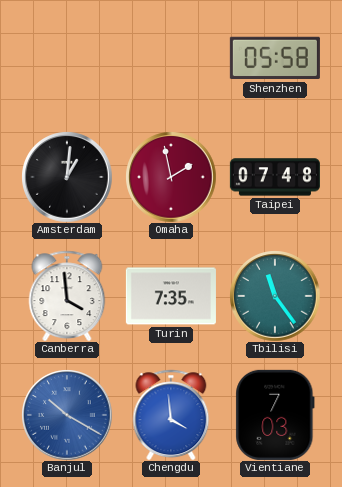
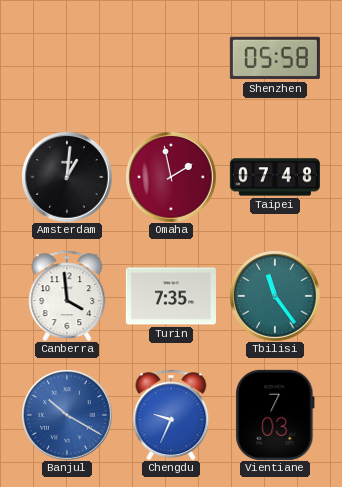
Chengdu: 3:59 -> 9:34 (171, 415)
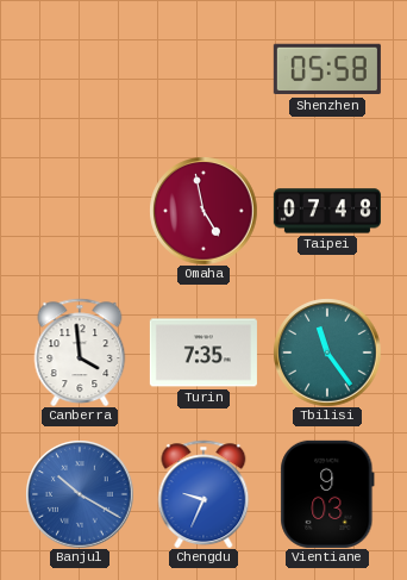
Amsterdam: 1:01 -> none (67, 177)
Omaha: 1:58 -> 4:58 (203, 211)
Vientiane: 7:03 -> 9:03 (327, 494)
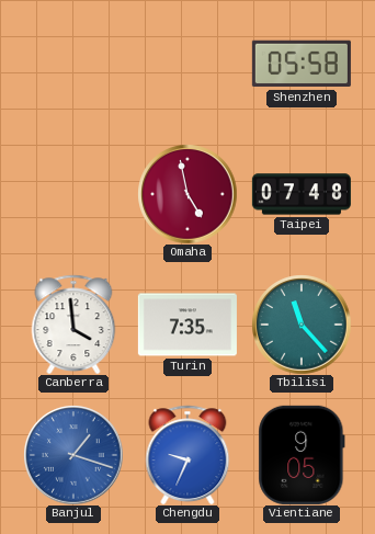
Tbilisi: 11:24 -> 11:23 (302, 325)
Banjul: 10:20 -> 1:18 (73, 455)
Vientiane: 9:03 -> 9:05 (302, 455)
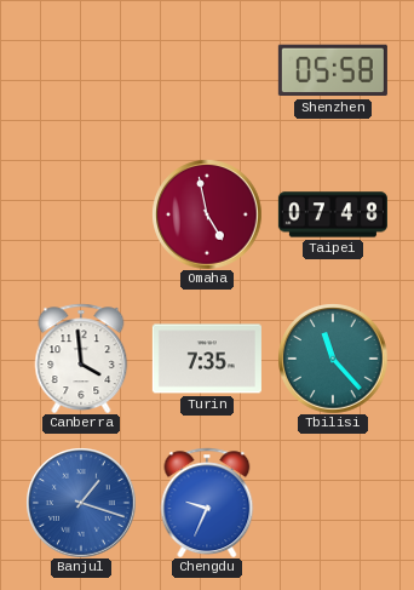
Vientiane: 9:05 -> none (302, 455)
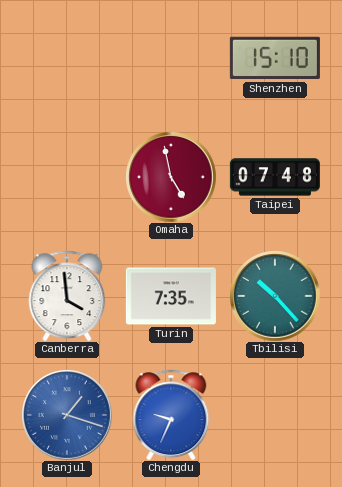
Shenzhen: 05:58 -> 15:10 (275, 58)
Tbilisi: 11:23 -> 10:23 (275, 296)
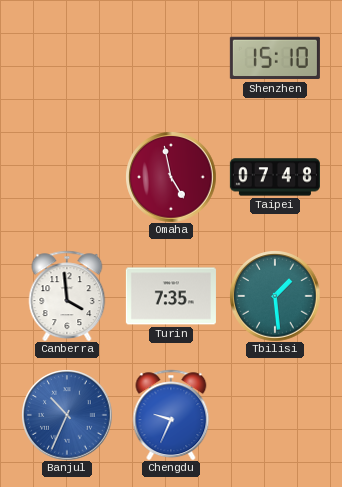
Tbilisi: 10:23 -> 1:29 (275, 296)
Banjul: 1:18 -> 10:34 (67, 415)
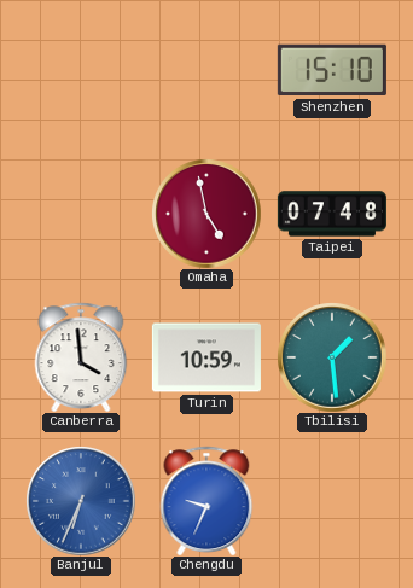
Turin: 7:35 -> 10:59 (206, 357)
Banjul: 10:34 -> 6:34 (81, 501)
